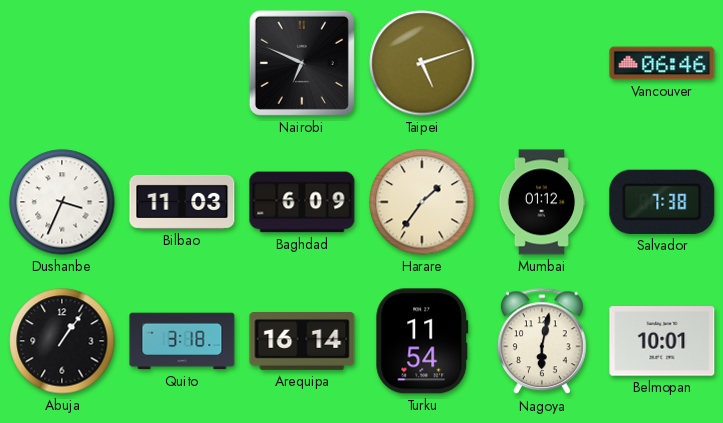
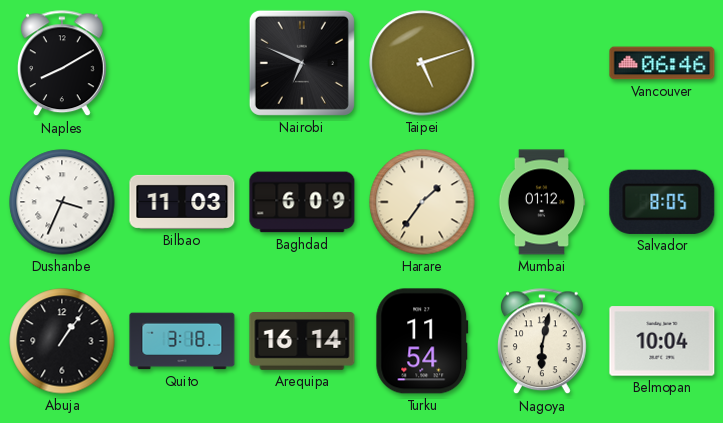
Naples: none -> 8:10 (62, 64)
Salvador: 7:38 -> 8:05 (662, 202)
Belmopan: 10:01 -> 10:04 (662, 341)
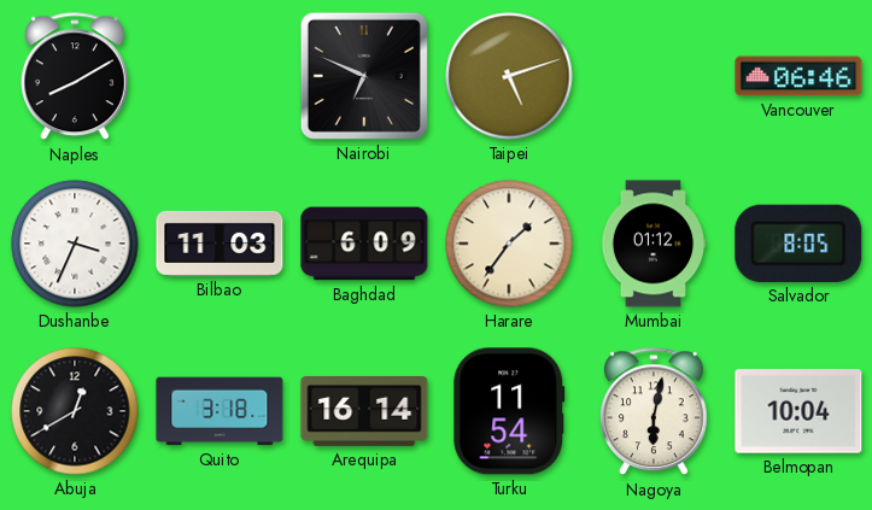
Abuja: 1:06 -> 12:40 (75, 411)
